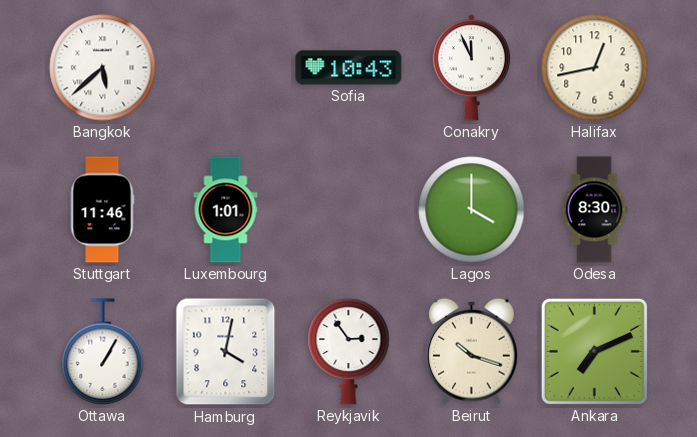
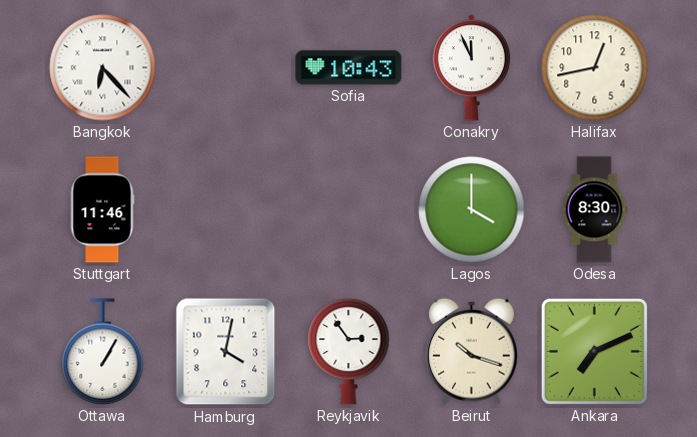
Bangkok: 5:38 -> 6:23 (103, 68)
Luxembourg: 1:01 -> none (226, 210)
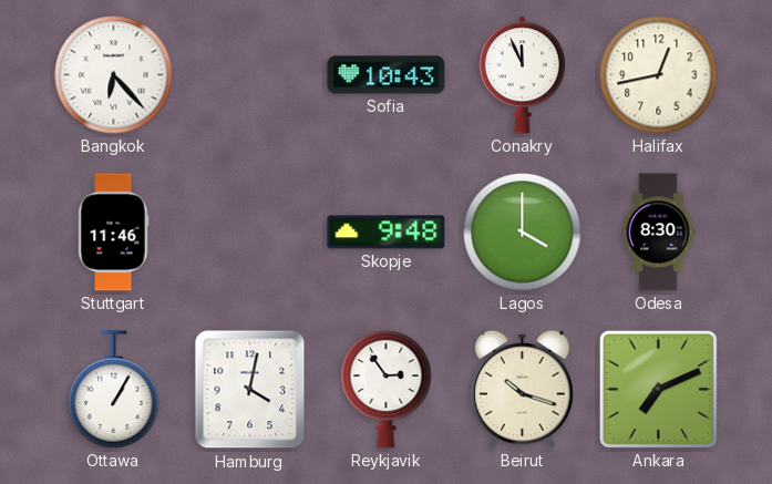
Skopje: none -> 9:48 (387, 233)
